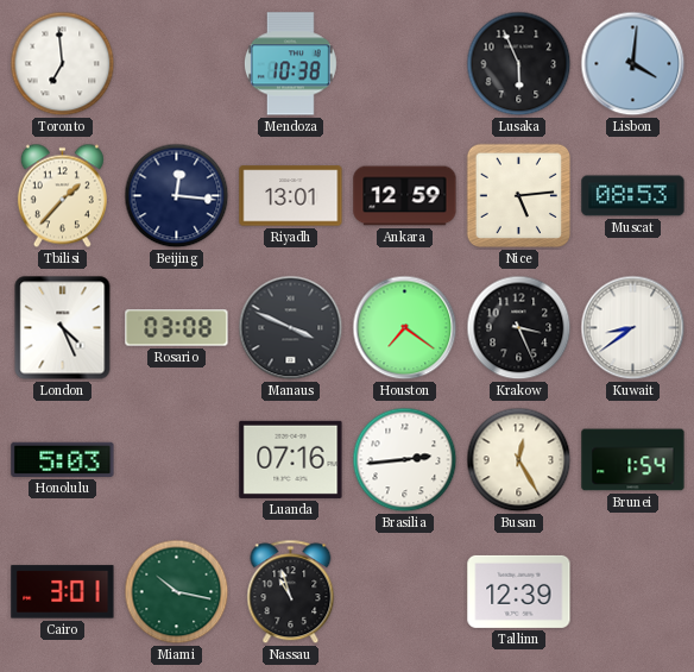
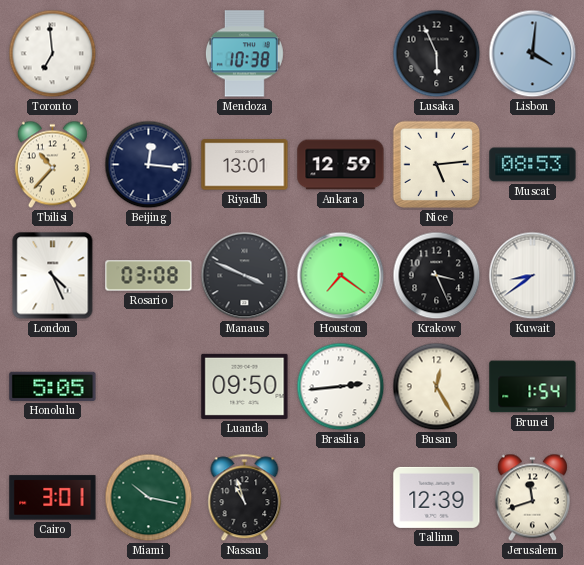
Tbilisi: 1:37 -> 10:37 (52, 165)
Honolulu: 5:03 -> 5:05 (53, 386)
Luanda: 07:16 -> 09:50 (245, 386)
Jerusalem: none -> 11:42 (532, 498)
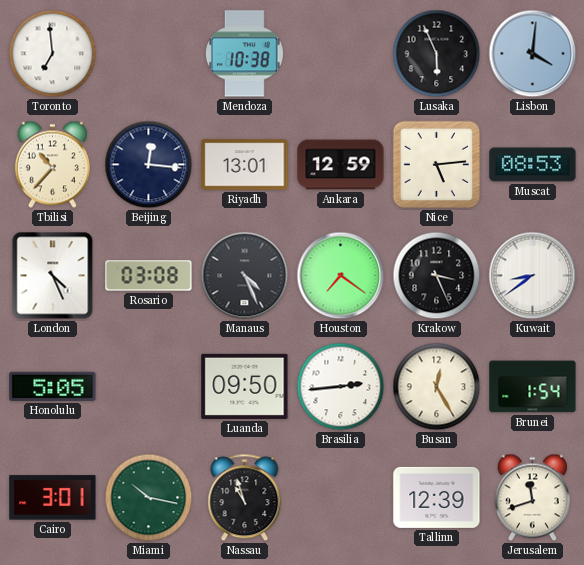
Manaus: 3:49 -> 4:26 (245, 276)
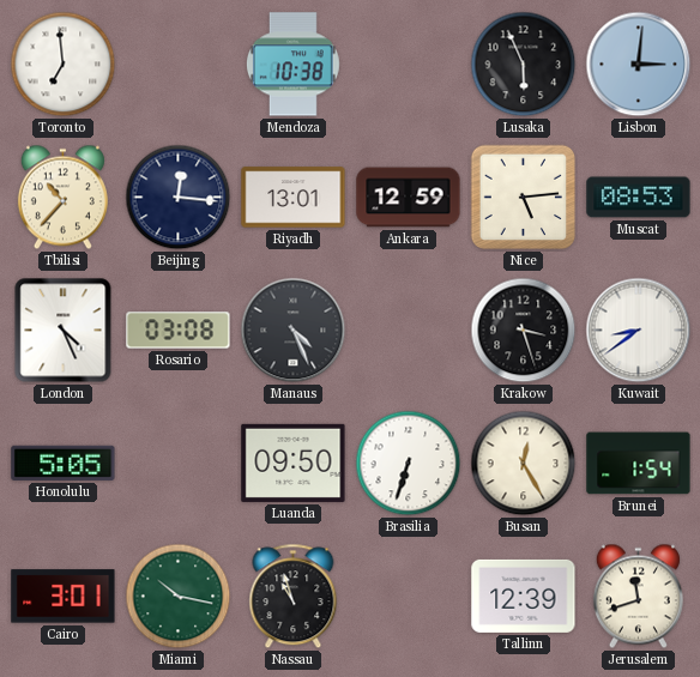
Lisbon: 4:01 -> 3:01 (639, 65)
Houston: 7:21 -> none (341, 276)
Krakow: 3:26 -> 3:27 (524, 331)
Brasilia: 2:44 -> 6:33 (409, 464)
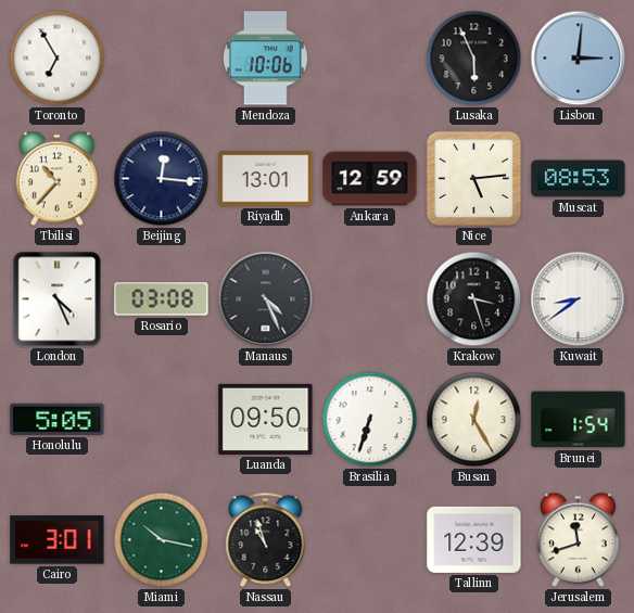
Toronto: 6:59 -> 6:55 (58, 59)
Mendoza: 10:38 -> 10:06 (265, 59)
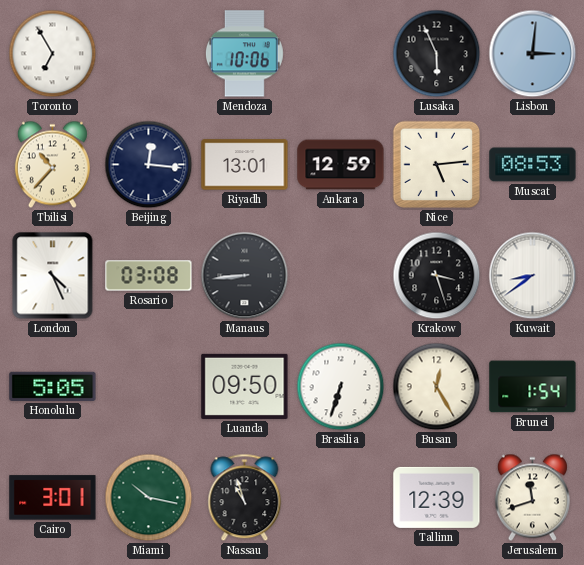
Manaus: 4:26 -> 8:44 (245, 276)
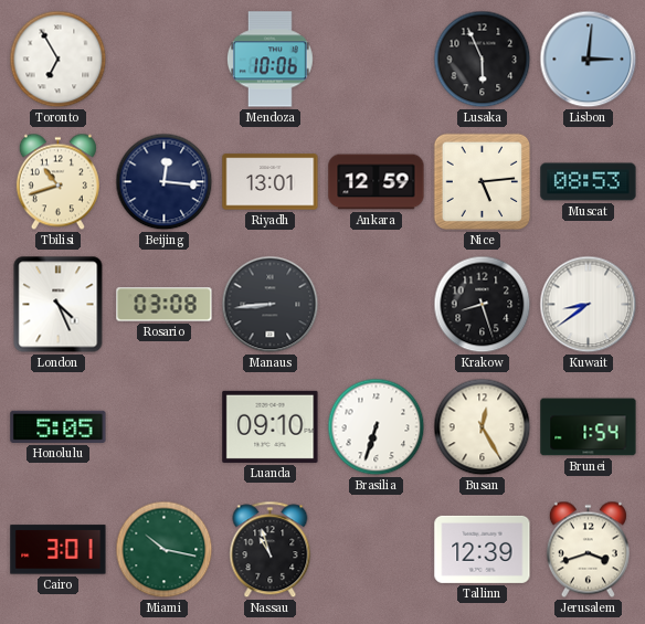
Tbilisi: 10:37 -> 10:42 (57, 182)
Krakow: 3:27 -> 8:27 (483, 305)
Luanda: 09:50 -> 09:10 (271, 426)
Jerusalem: 11:42 -> 3:42 (588, 550)
